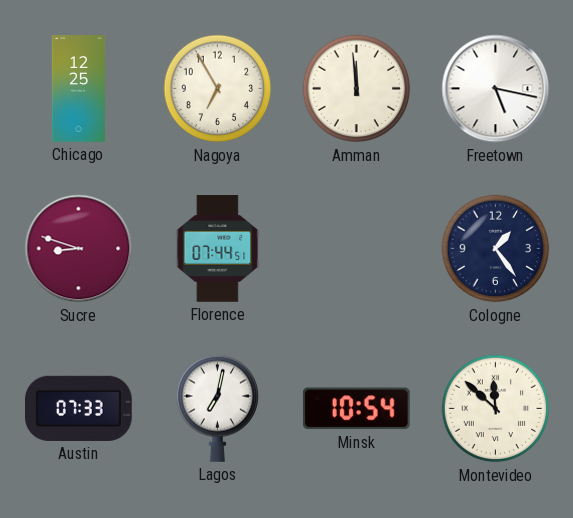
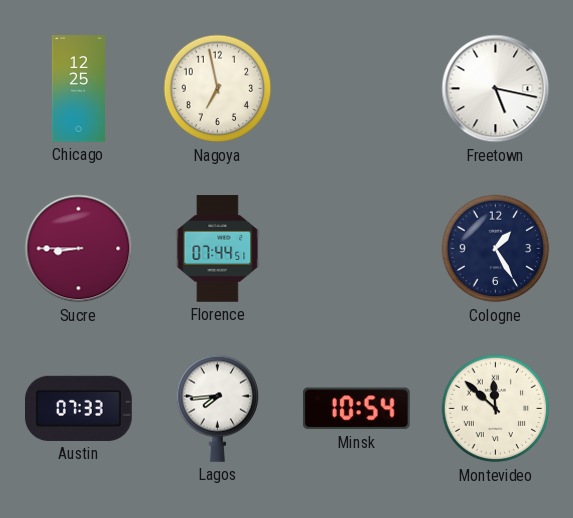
Nagoya: 6:55 -> 6:58 (218, 89)
Amman: 11:59 -> none (357, 89)
Sucre: 8:48 -> 8:45 (79, 249)
Cologne: 1:24 -> 1:25 (496, 249)
Lagos: 7:02 -> 7:44 (218, 408)
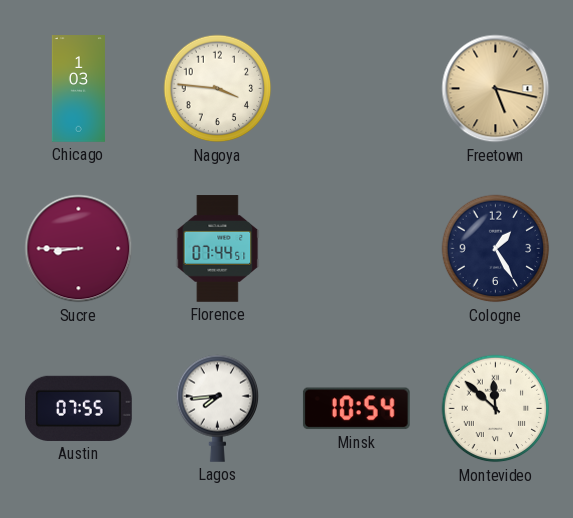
Chicago: 12:25 -> 1:03 (78, 89)
Nagoya: 6:58 -> 3:46 (218, 89)
Freetown dial: white -> champagne (496, 89)
Austin: 07:33 -> 07:55 (79, 408)
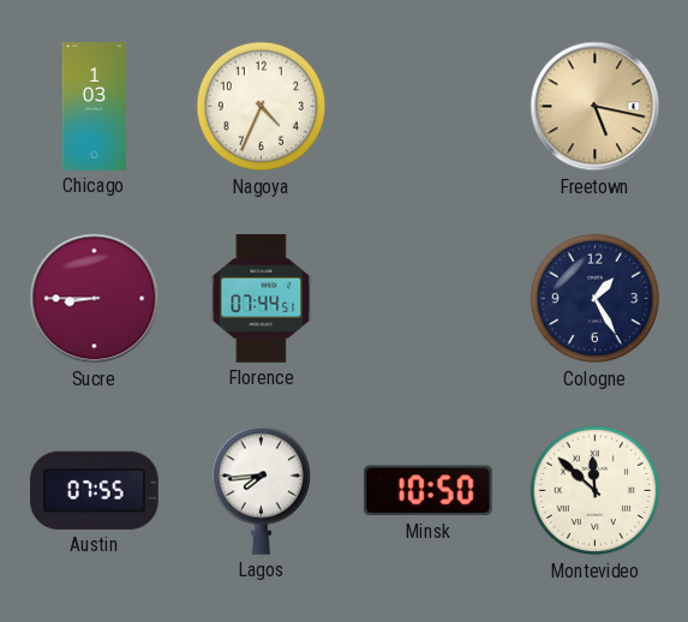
Nagoya: 3:46 -> 4:34 (262, 107)
Minsk: 10:54 -> 10:50 (427, 491)
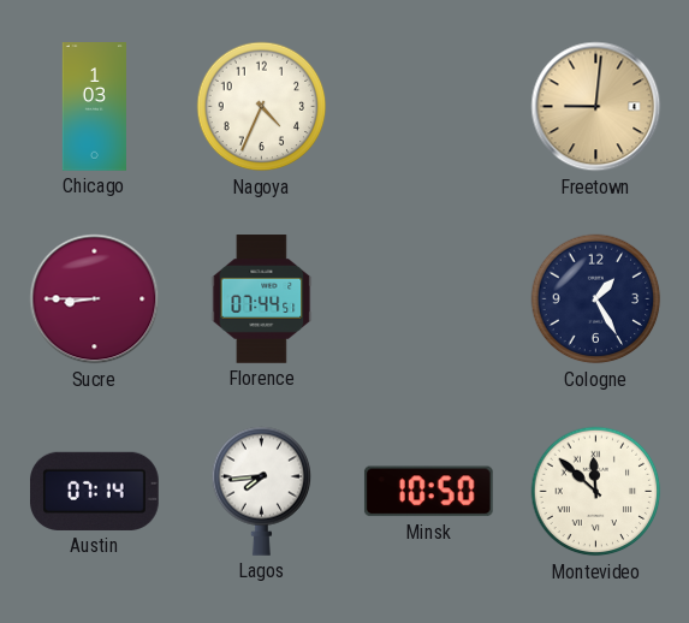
Freetown: 5:17 -> 9:01 (596, 107)
Austin: 07:55 -> 07:14 (95, 491)
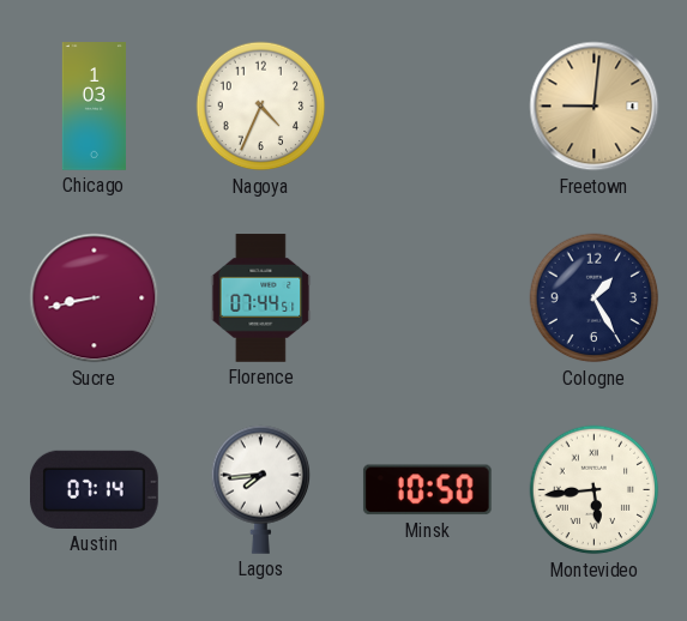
Sucre: 8:45 -> 8:43 (95, 299)
Montevideo: 11:52 -> 5:44 (595, 490)
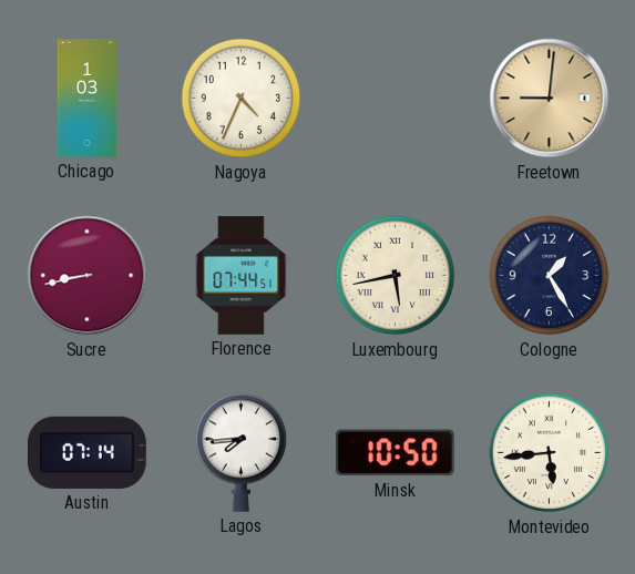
Luxembourg: none -> 5:43 (396, 276)
